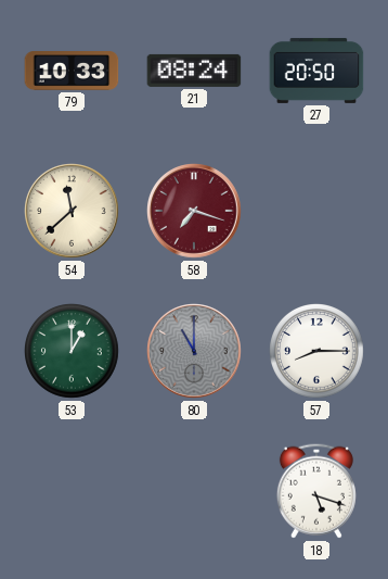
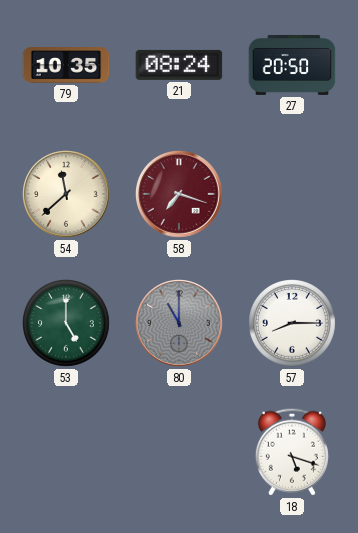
79: 10:33 -> 10:35 (66, 66)
53: 1:00 -> 5:00 (67, 324)
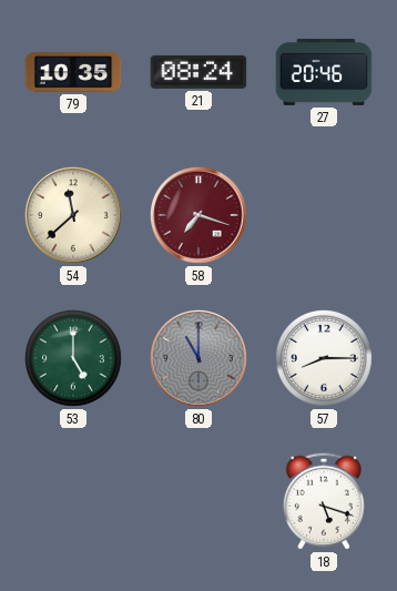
27: 20:50 -> 20:46 (324, 72)
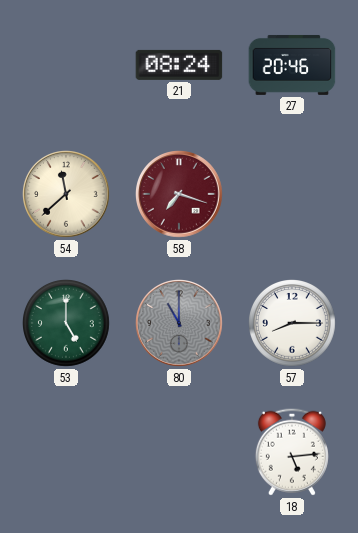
79: 10:35 -> none (73, 73)
18: 5:18 -> 5:14 (292, 452)
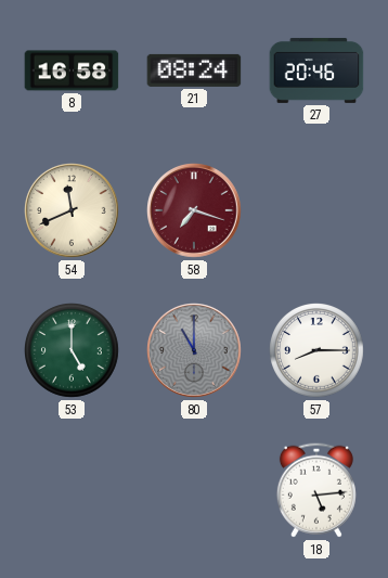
8: none -> 16:58 (72, 70)
54: 11:38 -> 11:41 (72, 210)
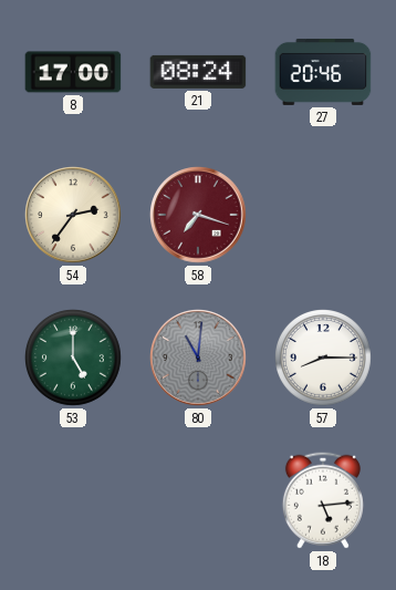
8: 16:58 -> 17:00 (73, 72)
54: 11:41 -> 2:36 (73, 215)
80: 11:00 -> 11:01 (198, 358)
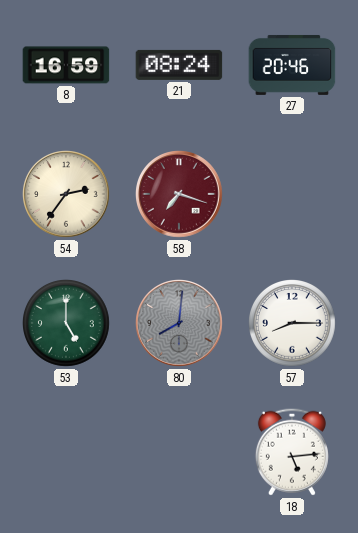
8: 17:00 -> 16:59 (66, 65)
80: 11:01 -> 8:01 (179, 323)
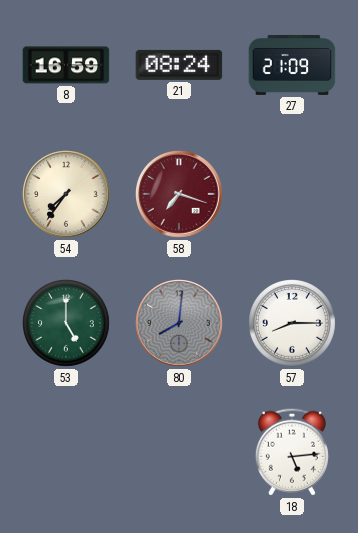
27: 20:46 -> 21:09 (292, 65)
54: 2:36 -> 7:36 (66, 194)
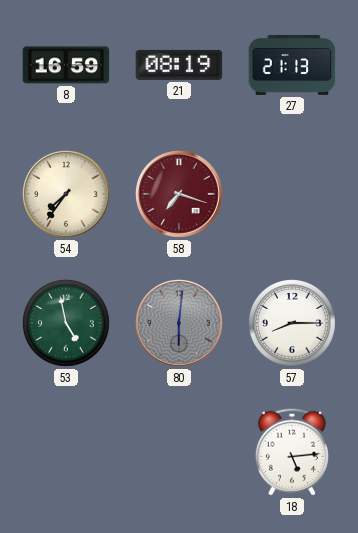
21: 08:24 -> 08:19 (179, 65)
27: 21:09 -> 21:13 (292, 65)
53: 5:00 -> 4:58 (67, 324)
80: 8:01 -> 6:01 (179, 323)
